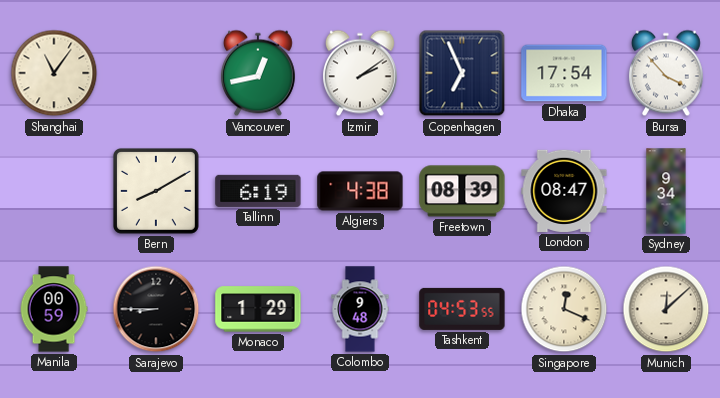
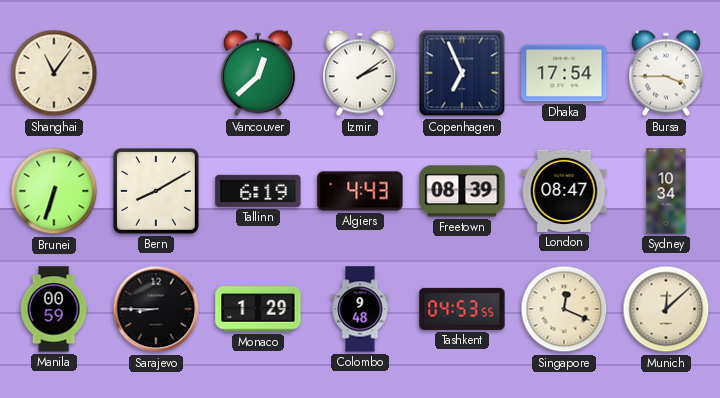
Vancouver: 12:43 -> 12:38 (258, 73)
Bursa: 3:53 -> 3:45 (666, 73)
Brunei: none -> 6:33 (54, 191)
Algiers: 4:38 -> 4:43 (360, 191)
Sydney: 9:34 -> 10:34 (666, 191)
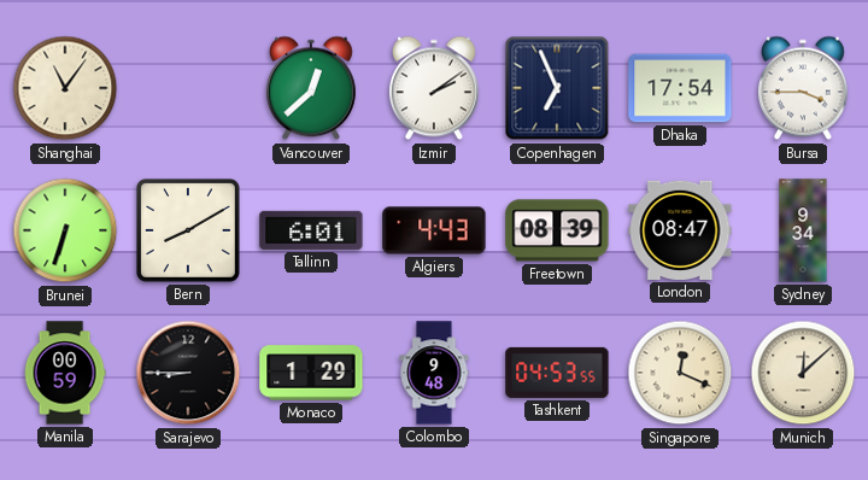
Tallinn: 6:19 -> 6:01 (311, 230)
Sydney: 10:34 -> 9:34 (803, 230)
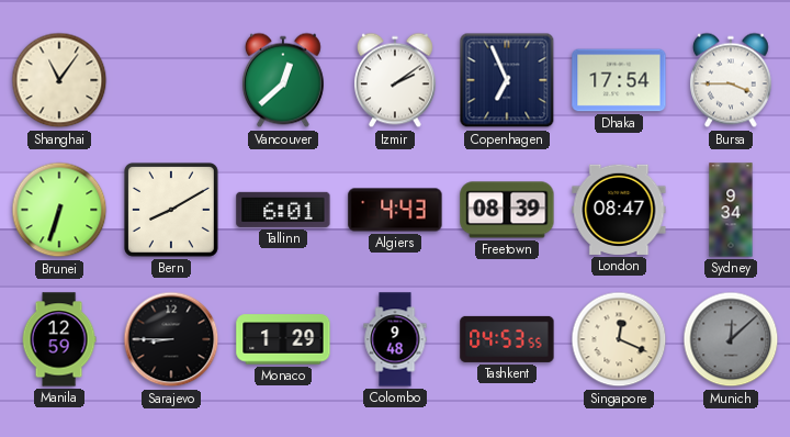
Manila: 00:59 -> 12:59 (59, 339)
Munich dial: cream -> grey (731, 339)
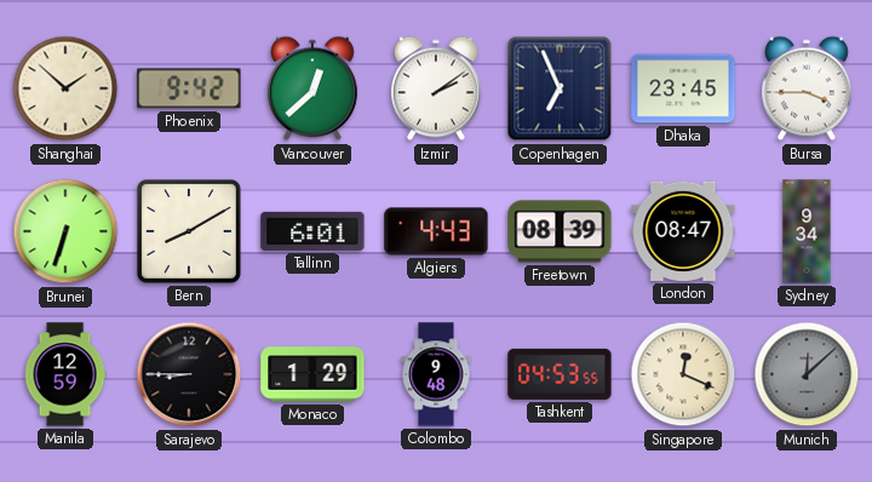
Shanghai: 11:06 -> 1:52 (65, 88)
Phoenix: none -> 9:42 (189, 88)
Dhaka: 17:54 -> 23:45 (683, 88)
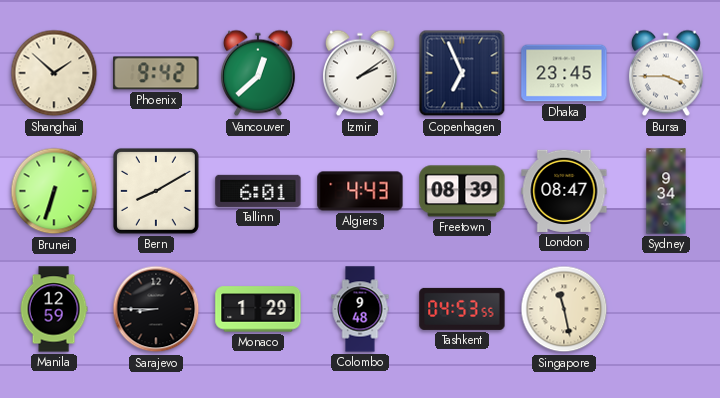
Singapore: 12:19 -> 11:28 (564, 309)
Munich: 12:08 -> none (807, 374)
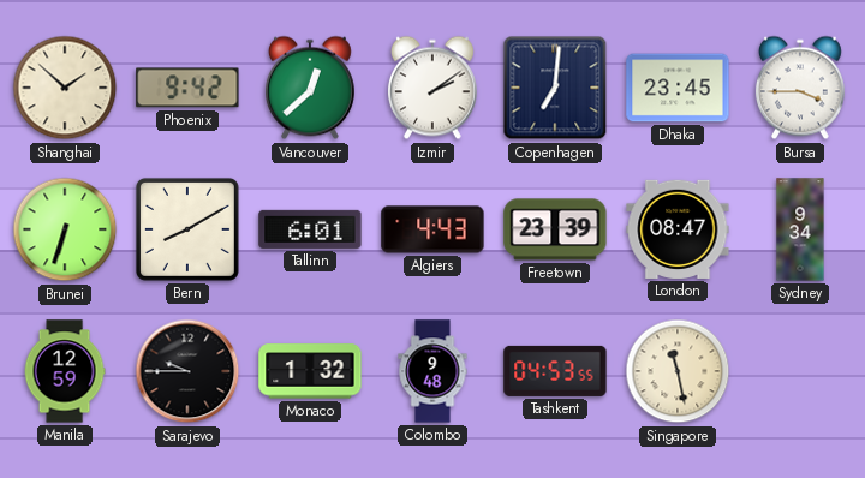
Copenhagen: 6:56 -> 7:01 (555, 88)
Freetown: 08:39 -> 23:39 (555, 229)
Sarajevo: 8:45 -> 9:45 (187, 371)
Monaco: 1:29 -> 1:32 (310, 371)
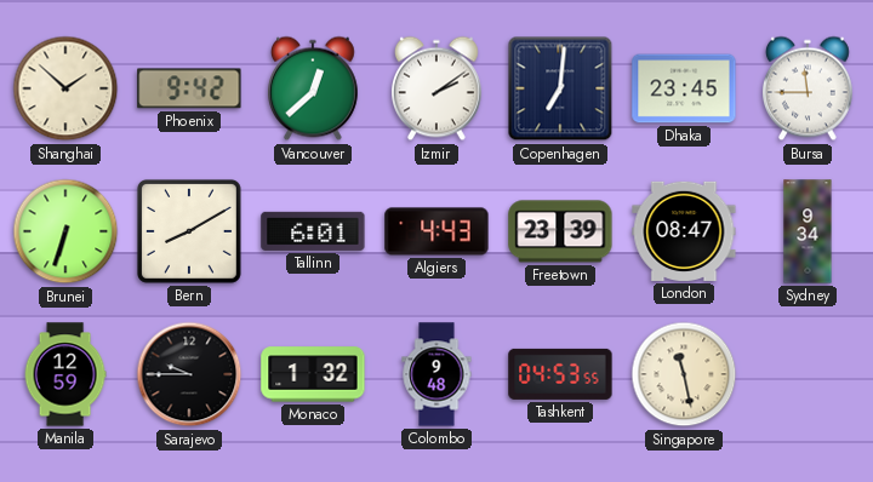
Bursa: 3:45 -> 11:45 (808, 88)
